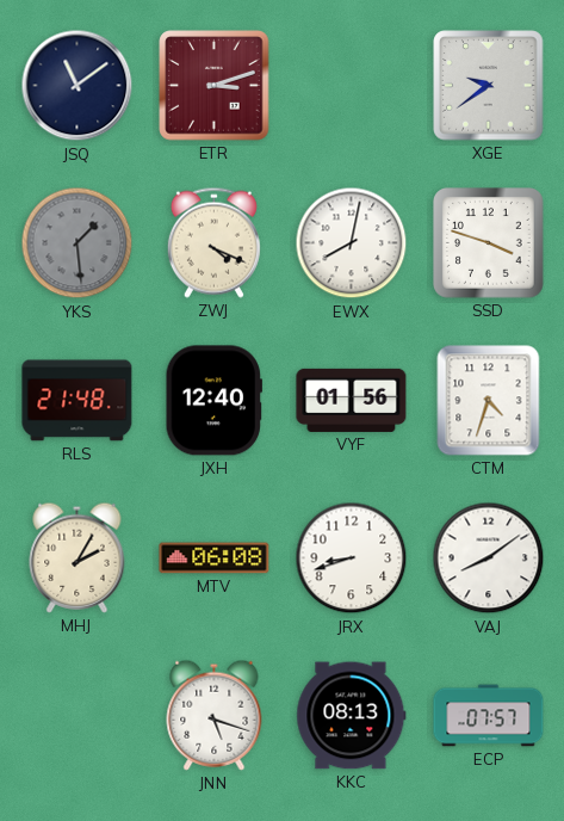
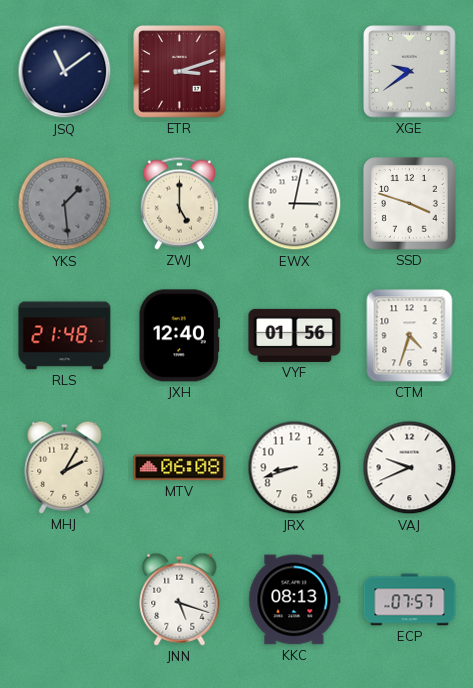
ZWJ: 4:19 -> 5:00 (179, 203)
EWX: 8:02 -> 3:02 (295, 204)
VAJ: 8:09 -> 9:41 (410, 468)
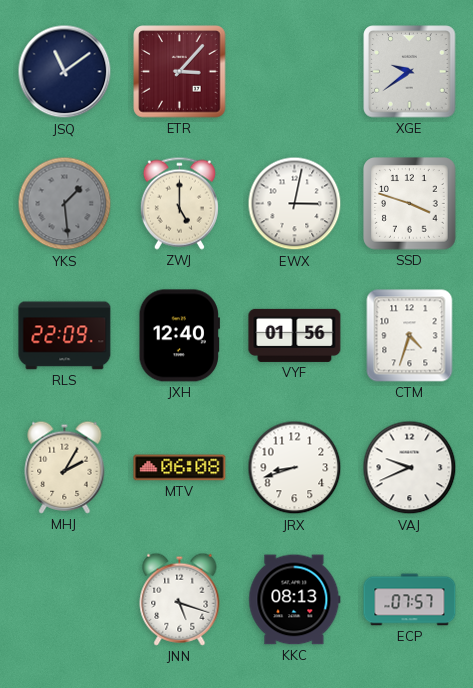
ETR: 3:12 -> 3:07 (180, 72)
RLS: 21:48 -> 22:09 (65, 336)
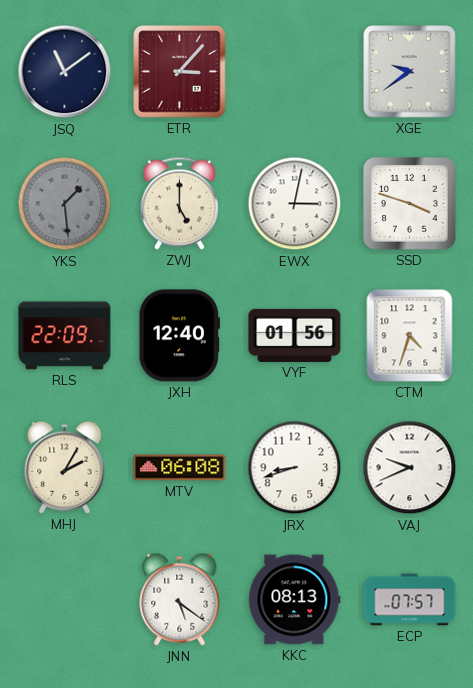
JNN: 5:18 -> 5:21 (180, 599)
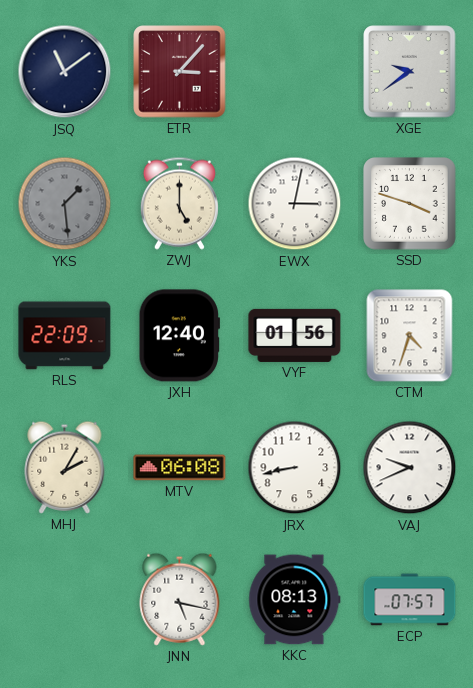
JRX: 8:42 -> 8:43 (295, 468)
JNN: 5:21 -> 5:17 (180, 599)
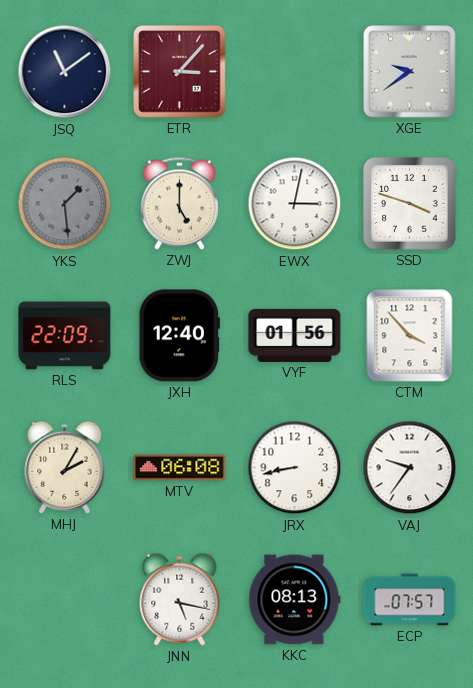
CTM: 4:33 -> 3:53 (410, 336)
VAJ: 9:41 -> 9:36 (410, 468)
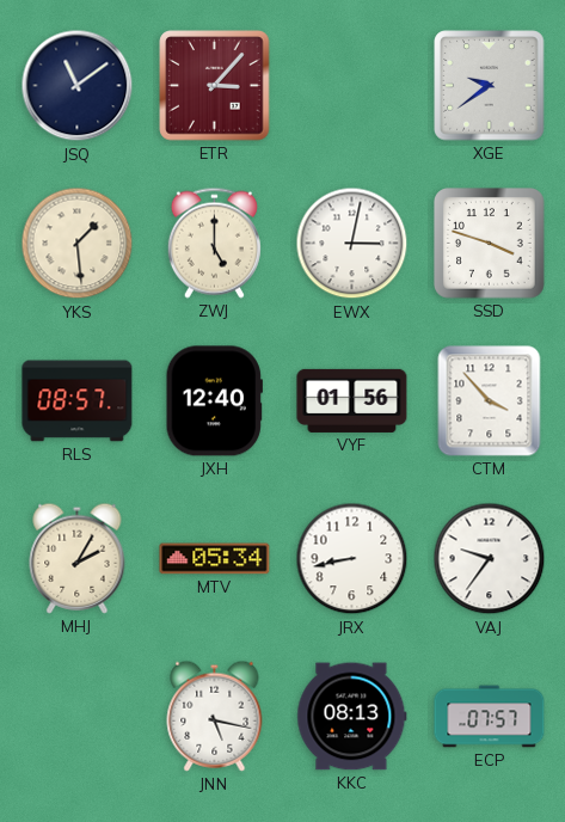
YKS dial: grey -> cream (78, 244)
RLS: 22:09 -> 08:57 (78, 401)
MTV: 06:08 -> 05:34 (215, 559)
